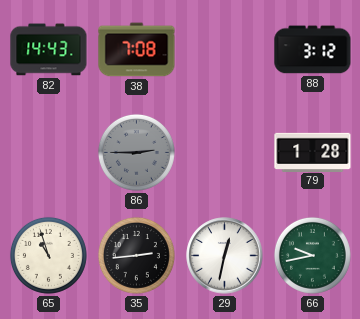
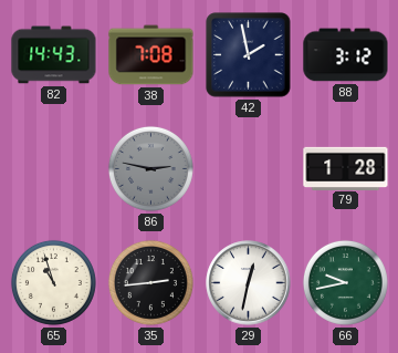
42: none -> 1:58 (249, 55)
86: 2:45 -> 2:47 (150, 168)
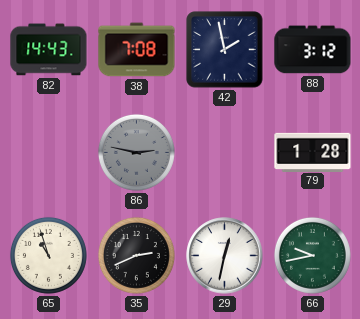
35: 2:44 -> 2:41 (136, 255)
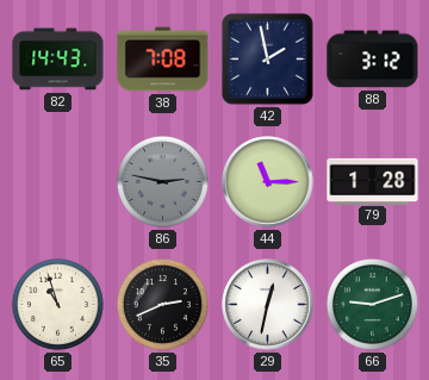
44: none -> 11:15 (268, 182)
66: 9:43 -> 9:12 (372, 304)
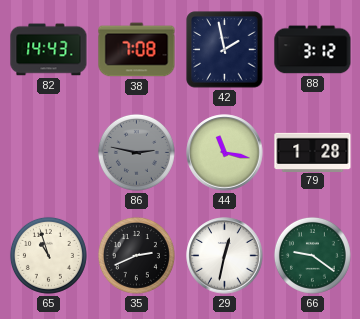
44: 11:15 -> 11:17 (225, 153)
66: 9:12 -> 9:21 (312, 255)
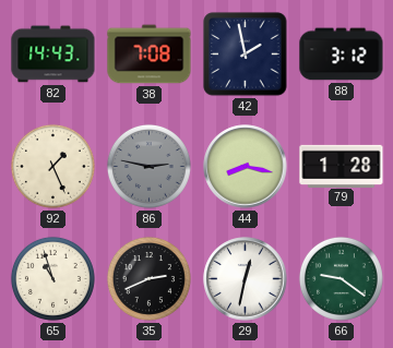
92: none -> 1:26 (52, 166)
44: 11:17 -> 8:17 (246, 167)
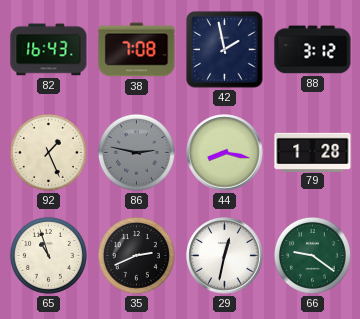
82: 14:43 -> 16:43 (49, 50)
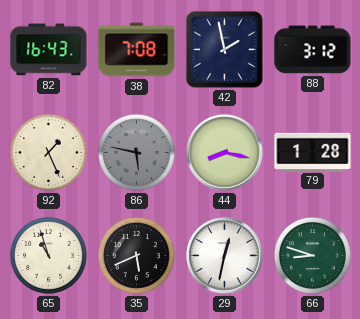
86: 2:47 -> 5:47 (136, 152)
35: 2:41 -> 5:41 (136, 255)
66: 9:21 -> 8:48 (312, 255)
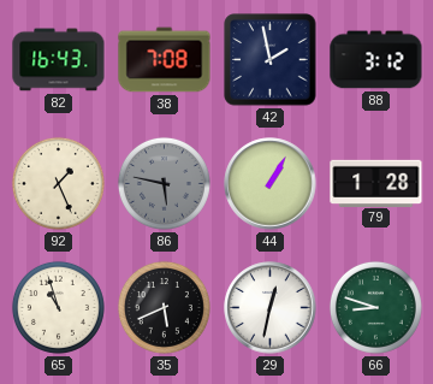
44: 8:17 -> 1:05 (271, 184)
